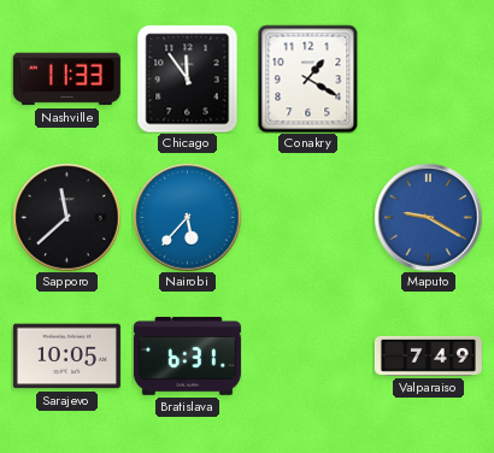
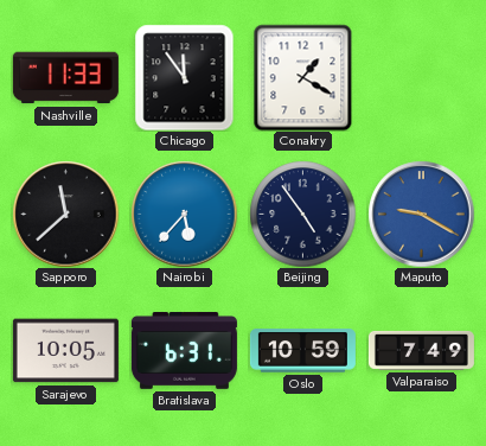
Beijing: none -> 4:54 (302, 214)
Oslo: none -> 10:59 (302, 351)
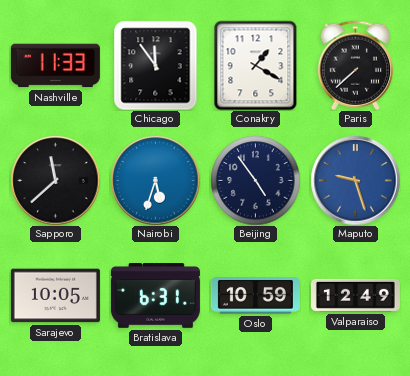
Paris: none -> 7:38 (355, 65)
Nairobi: 5:37 -> 5:33 (155, 180)
Maputo: 9:20 -> 9:27 (355, 180)
Valparaiso: 7:49 -> 12:49 (355, 295)
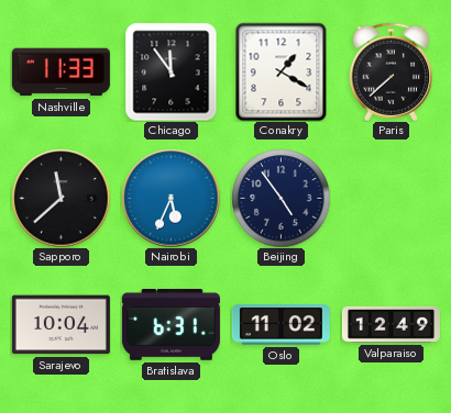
Nairobi: 5:33 -> 5:34 (170, 198)
Maputo: 9:27 -> none (355, 180)
Sarajevo: 10:05 -> 10:04 (61, 325)
Oslo: 10:59 -> 11:02 (280, 325)
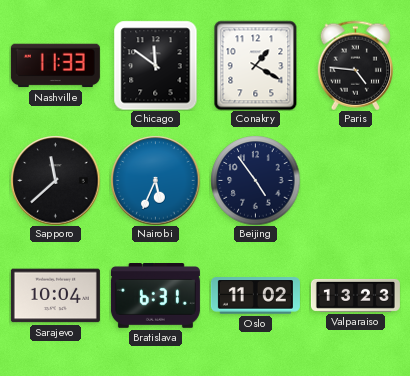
Chicago: 11:54 -> 11:51 (156, 65)
Paris: 7:38 -> 4:46 (355, 65)
Valparaiso: 12:49 -> 13:23 (355, 295)
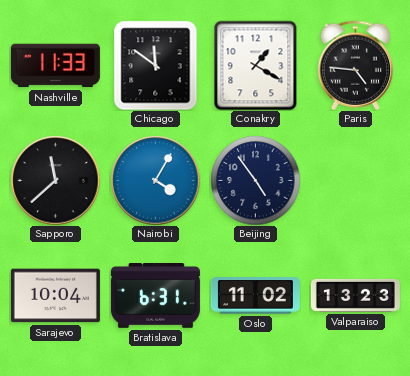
Nairobi: 5:34 -> 4:05 (155, 180)
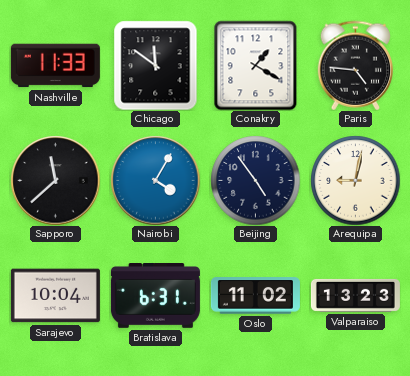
Arequipa: none -> 9:02 (355, 180)
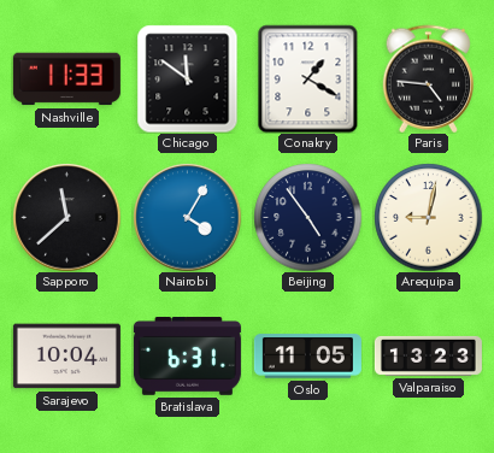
Oslo: 11:02 -> 11:05 (307, 357)
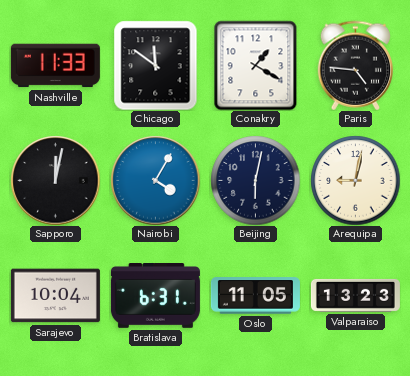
Sapporo: 11:38 -> 12:02 (55, 180)
Beijing: 4:54 -> 6:02 (255, 180)
